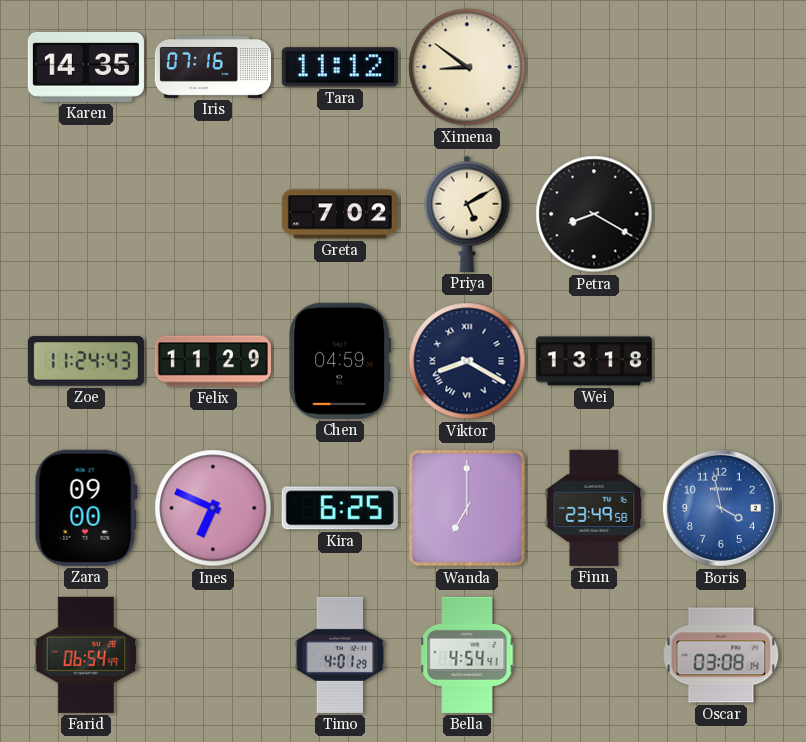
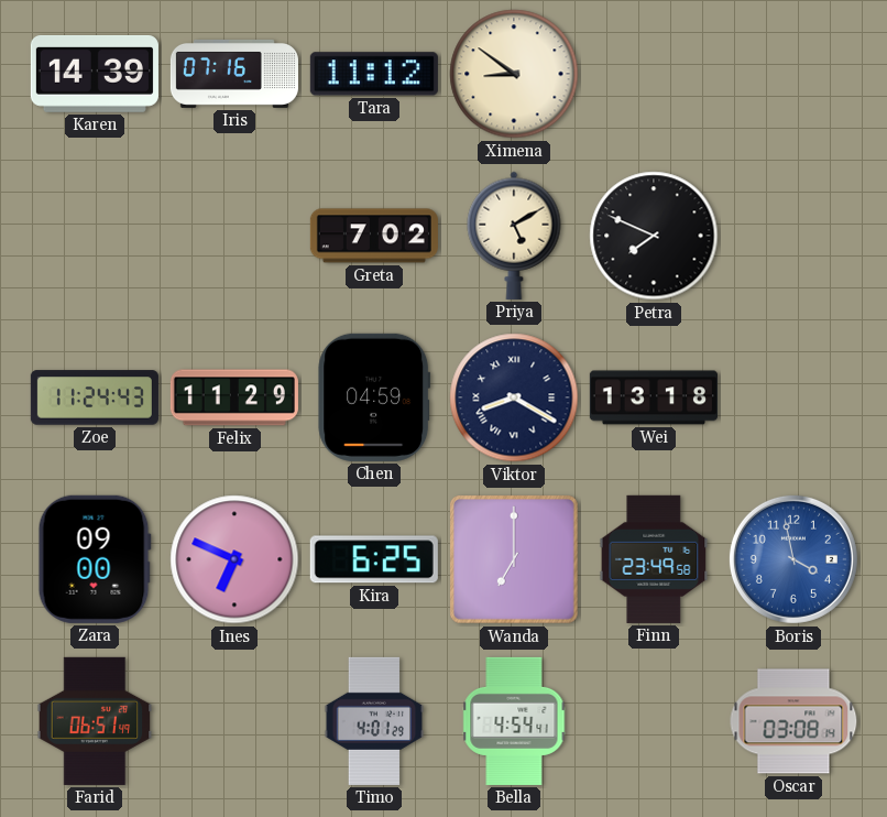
Karen: 14:35 -> 14:39 (95, 75)
Petra: 8:20 -> 7:49 (654, 236)
Farid: 06:54 -> 06:51 (95, 721)
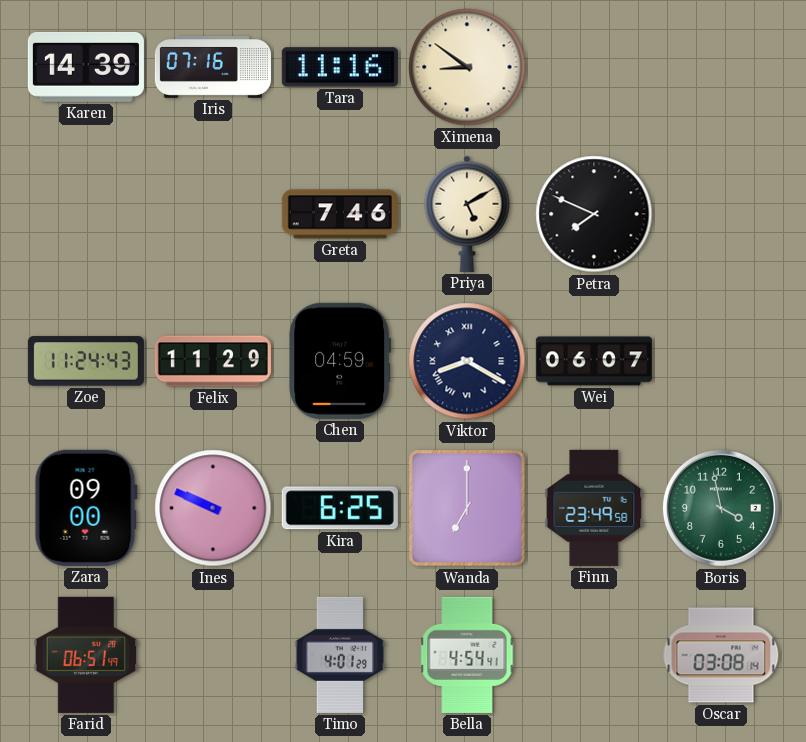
Tara: 11:12 -> 11:16 (340, 67)
Greta: 7:02 -> 7:46 (340, 214)
Wei: 13:18 -> 06:07 (594, 361)
Ines: 6:49 -> 9:49 (213, 508)
Boris dial: blue -> green (721, 508)
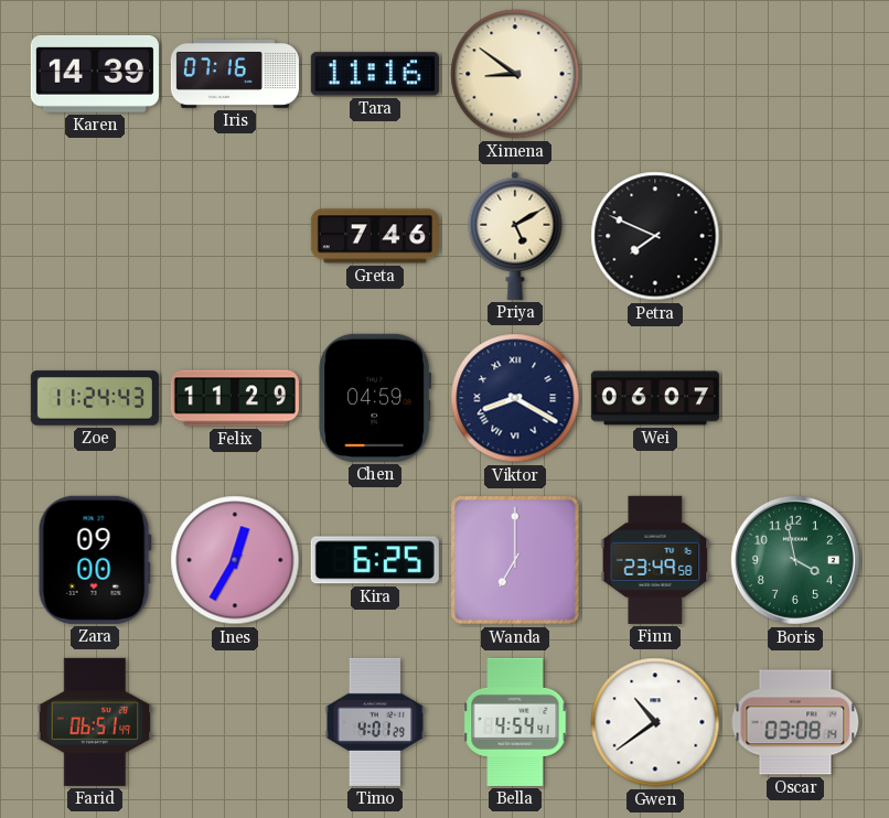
Ines: 9:49 -> 12:35 (235, 560)
Gwen: none -> 10:39 (655, 722)
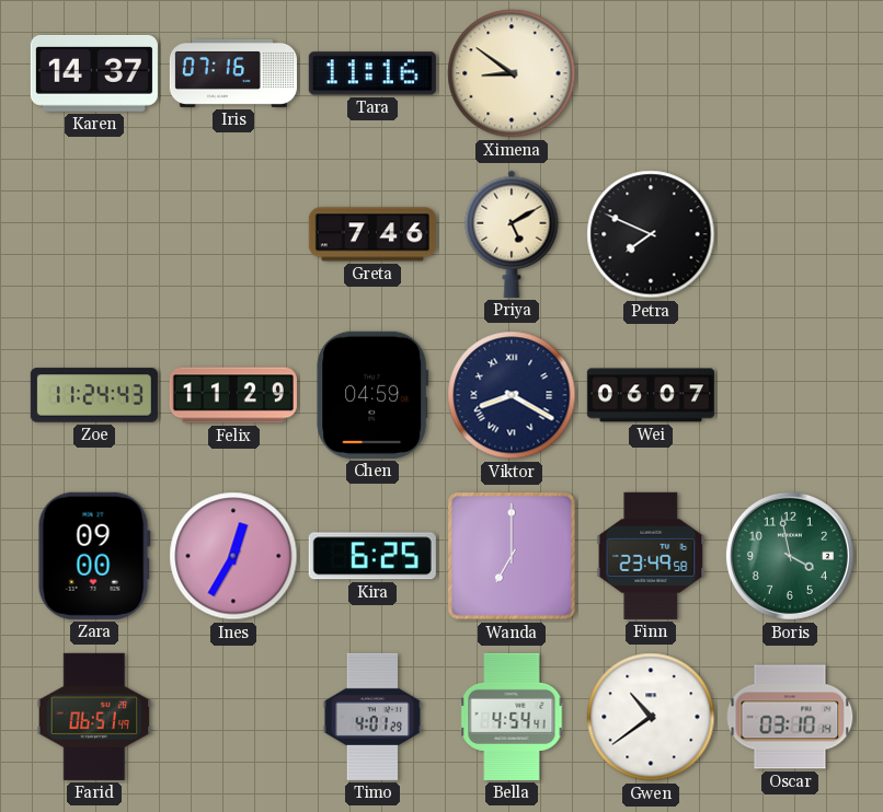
Karen: 14:39 -> 14:37 (94, 74)
Oscar: 03:08 -> 03:10 (790, 717)
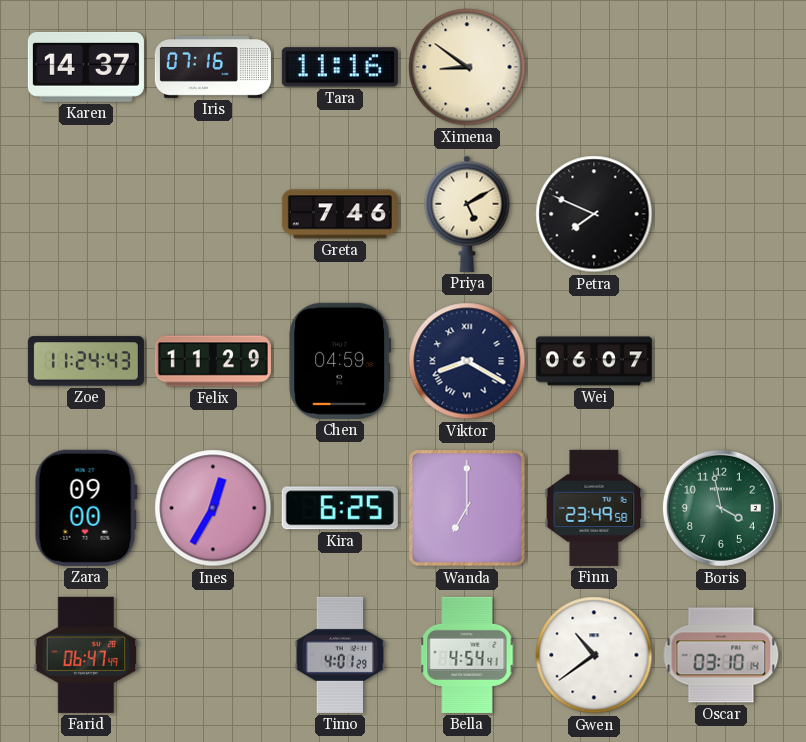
Farid: 06:51 -> 06:47 (86, 655)
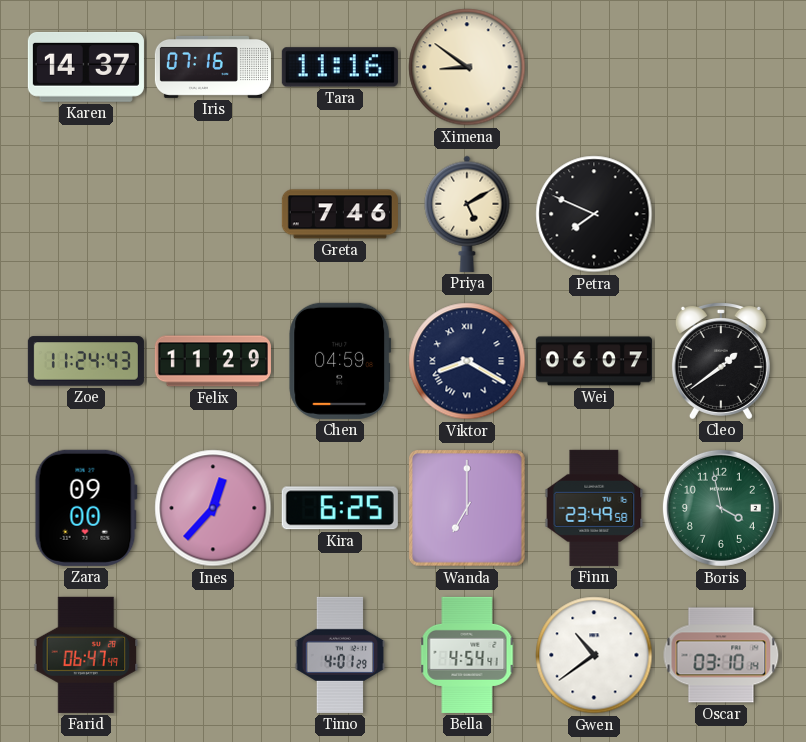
Cleo: none -> 1:39 (721, 361)
Ines: 12:35 -> 12:37 (213, 508)
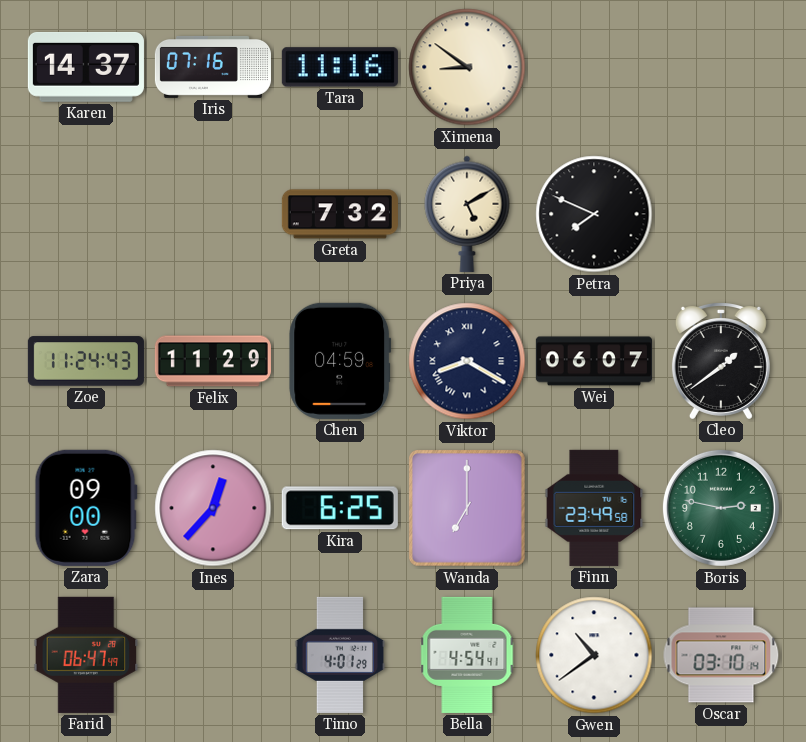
Greta: 7:46 -> 7:32 (340, 214)
Boris: 3:58 -> 2:47 (721, 508)
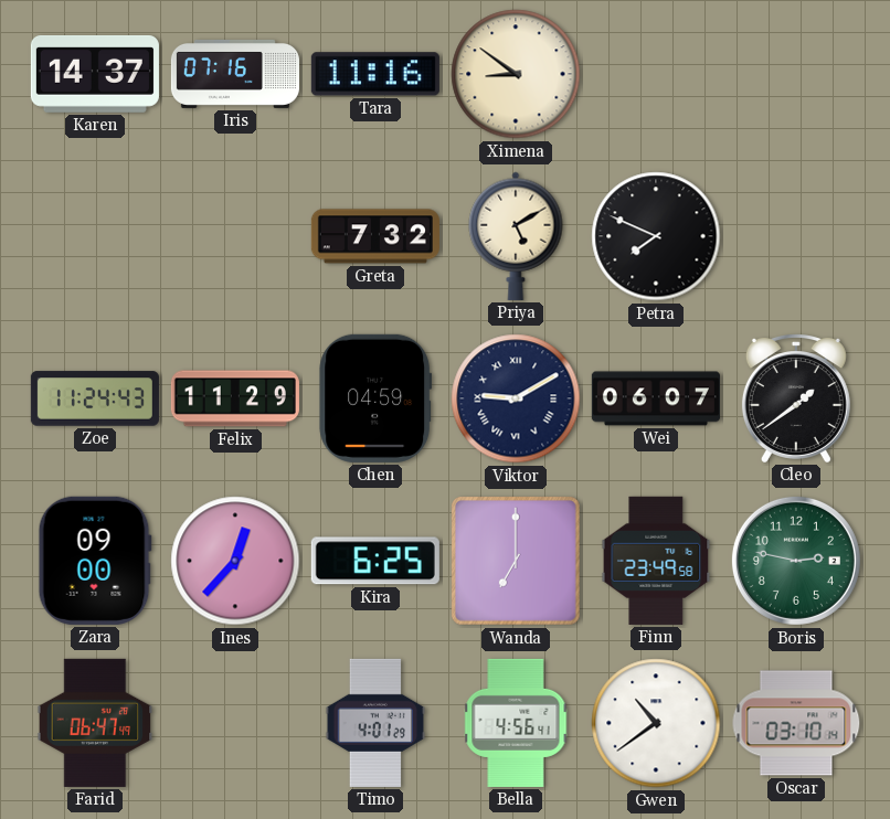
Viktor: 8:20 -> 9:10 (516, 398)
Bella: 4:54 -> 4:56 (516, 723)
